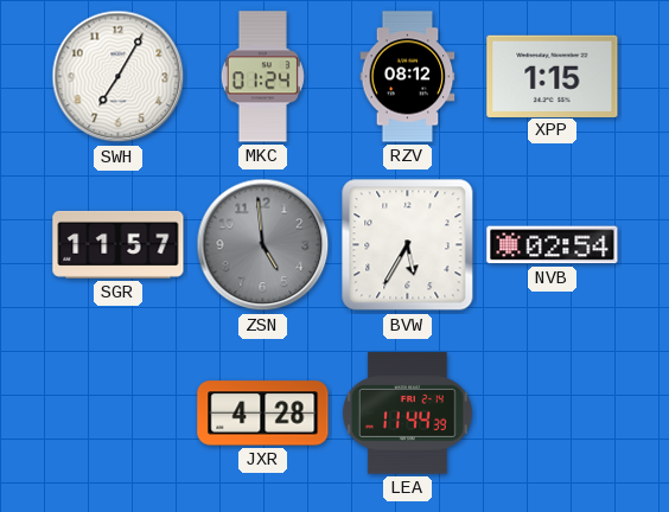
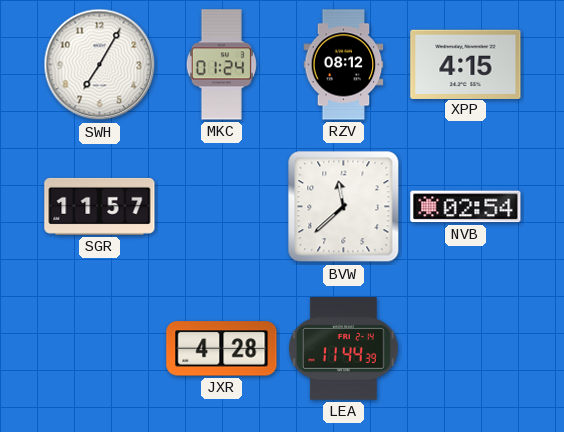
XPP: 1:15 -> 4:15 (466, 64)
ZSN: 4:59 -> none (263, 245)
BVW: 5:35 -> 11:38 (344, 207)
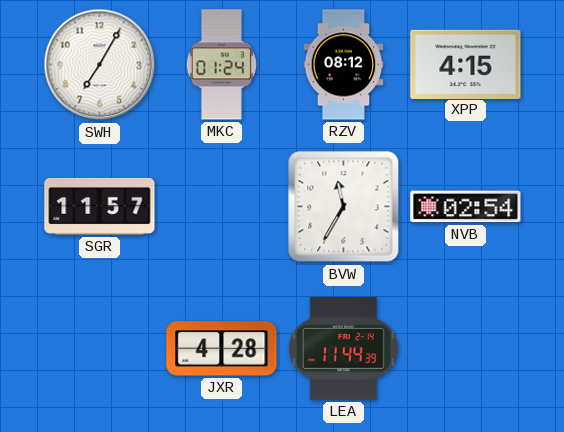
BVW: 11:38 -> 11:35 (344, 207)
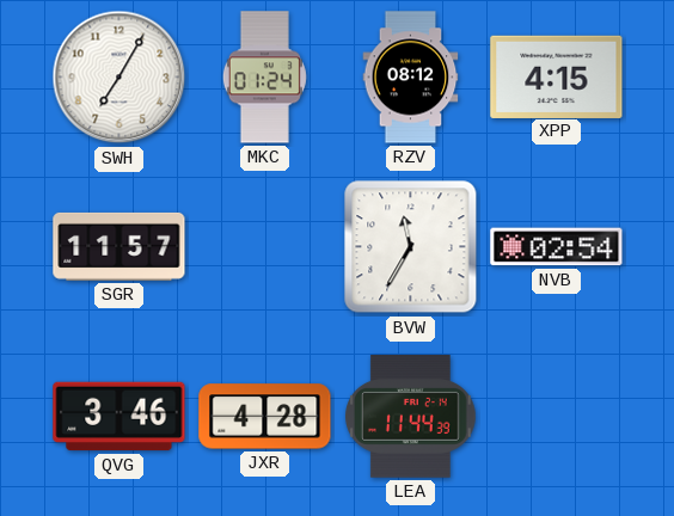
QVG: none -> 3:46 (120, 417)
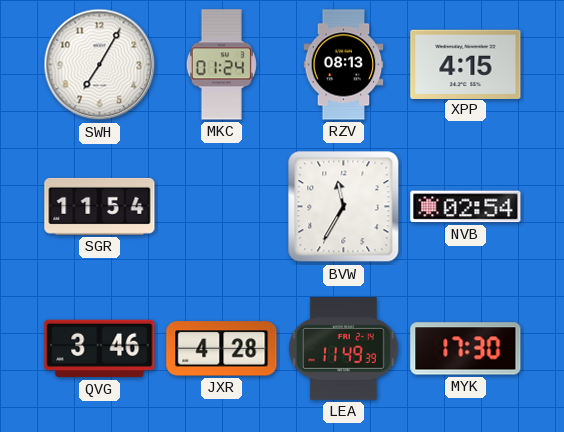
RZV: 08:12 -> 08:13 (344, 65)
SGR: 11:57 -> 11:54 (100, 206)
LEA: 11:44 -> 11:49 (344, 349)
MYK: none -> 17:30 (466, 349)
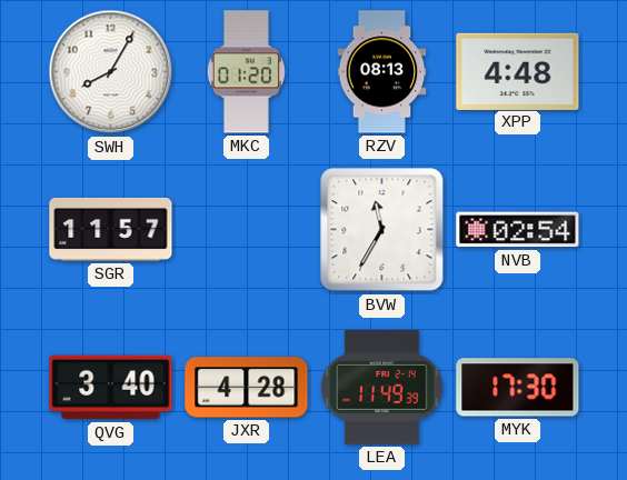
SWH: 7:05 -> 8:05 (111, 72)
MKC: 01:24 -> 01:20 (246, 72)
XPP: 4:15 -> 4:48 (518, 71)
SGR: 11:54 -> 11:57 (111, 229)
QVG: 3:46 -> 3:40 (111, 388)
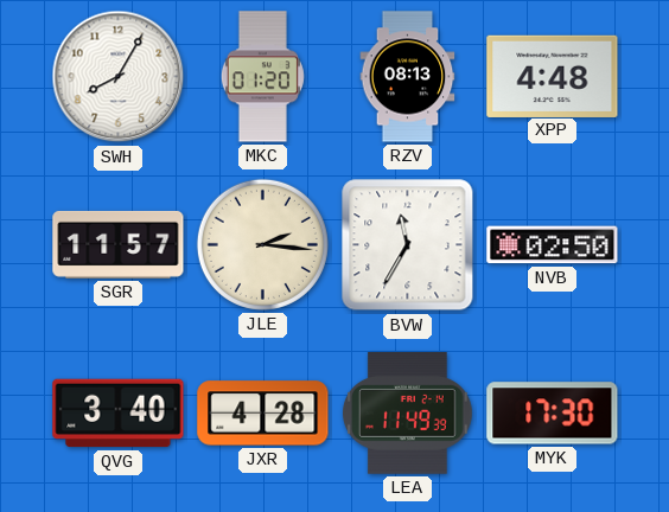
JLE: none -> 2:16 (262, 244)
NVB: 02:54 -> 02:50 (553, 245)
